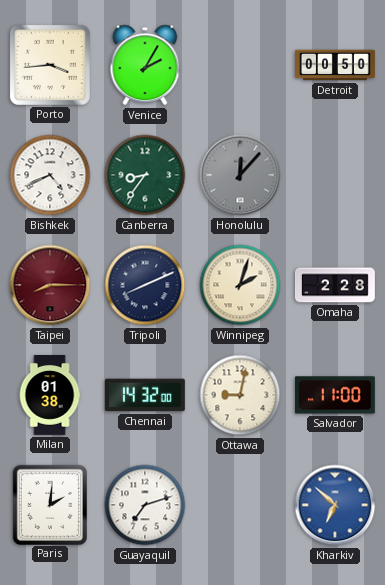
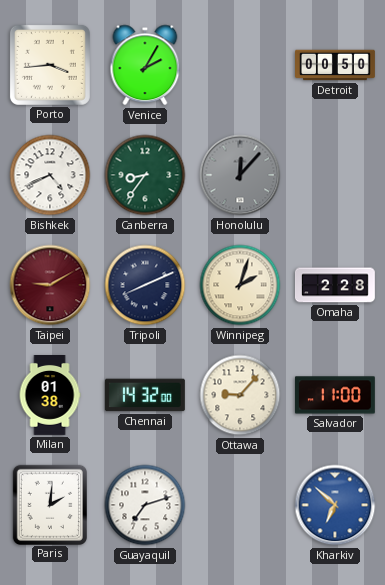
Taipei: 8:15 -> 9:10 (50, 285)
Ottawa: 9:02 -> 9:07 (240, 395)
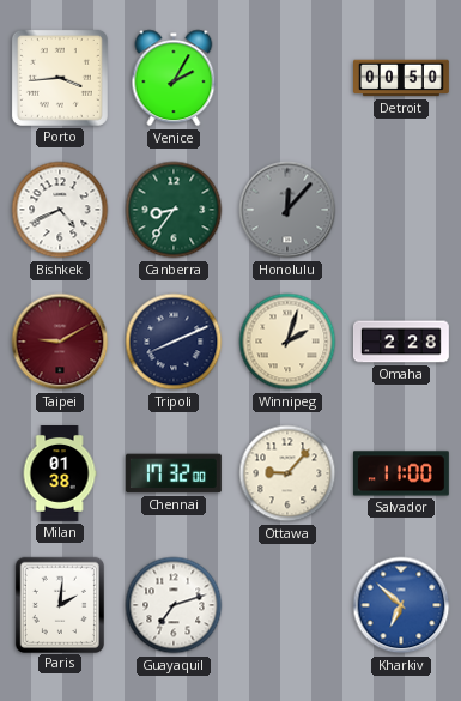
Chennai: 14:32 -> 17:32 (174, 473)
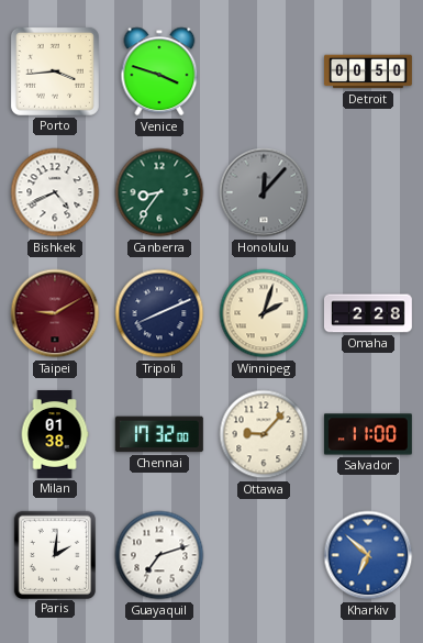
Venice: 2:05 -> 3:48 (159, 71)
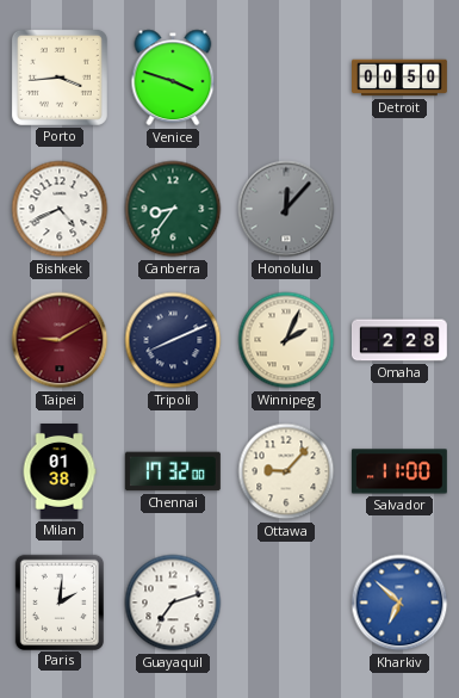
Winnipeg: 2:03 -> 2:04 (286, 340)
